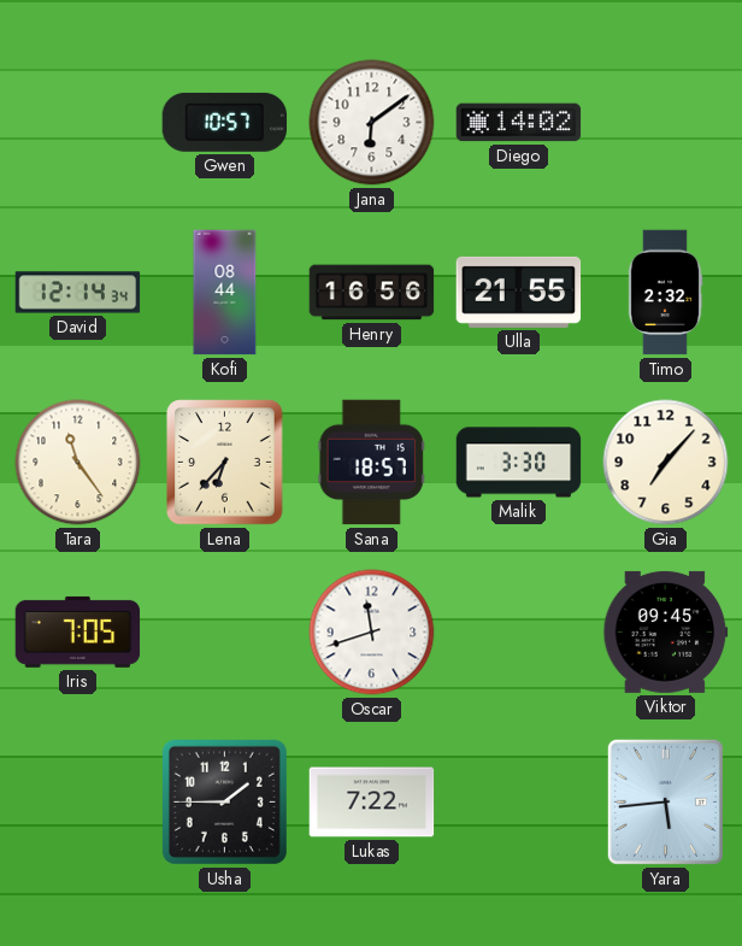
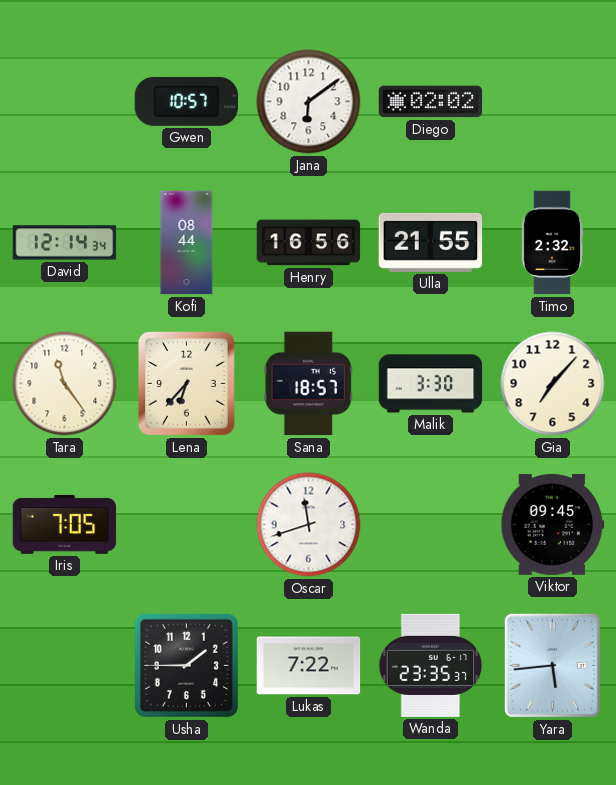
Diego: 14:02 -> 02:02 (431, 102)
Wanda: none -> 23:35 (431, 665)
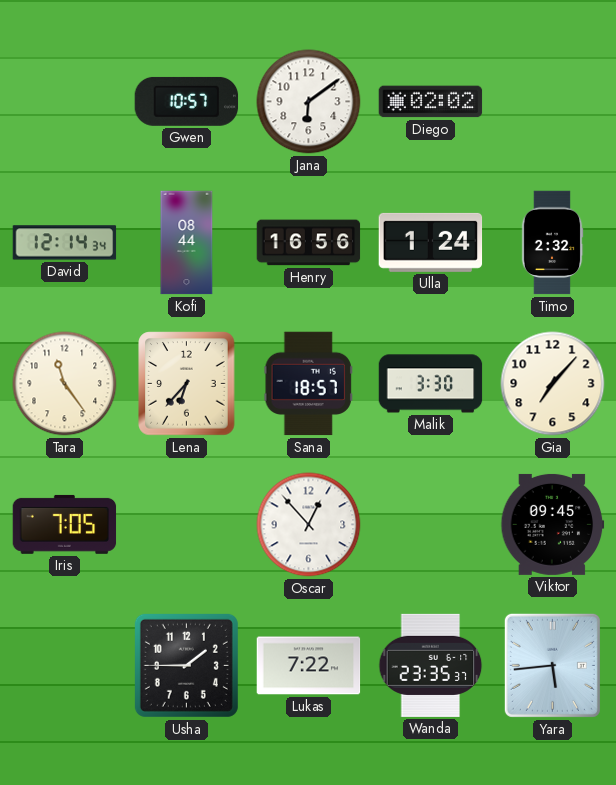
Ulla: 21:55 -> 1:24 (431, 242)
Oscar: 11:42 -> 12:53 (309, 525)
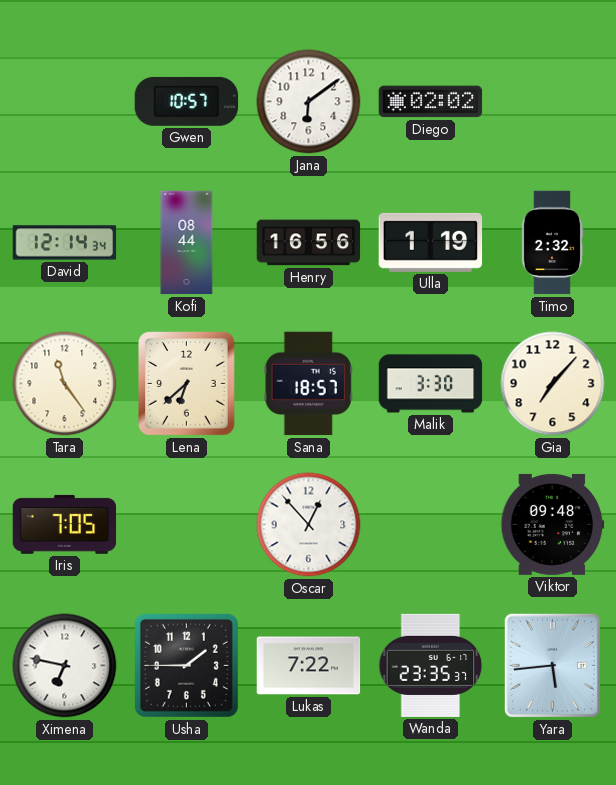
Ulla: 1:24 -> 1:19 (431, 242)
Lena: 6:37 -> 6:38 (187, 384)
Viktor: 09:45 -> 09:48 (553, 524)
Ximena: none -> 6:47 (65, 666)
